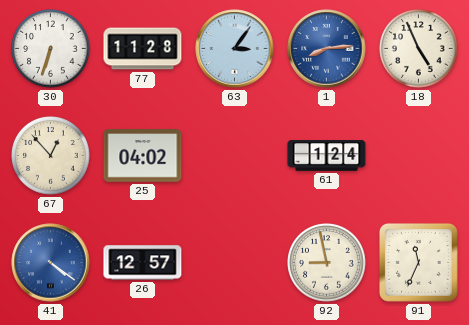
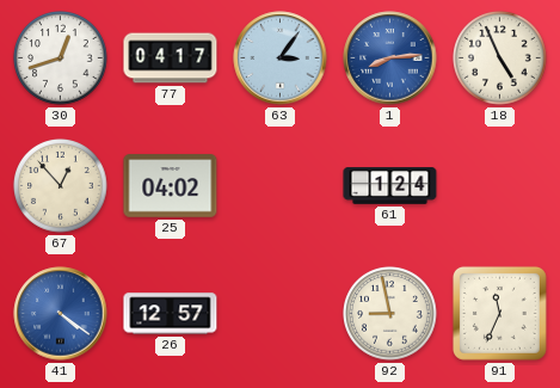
30: 6:33 -> 12:42 (61, 58)
77: 11:28 -> 04:17 (171, 58)
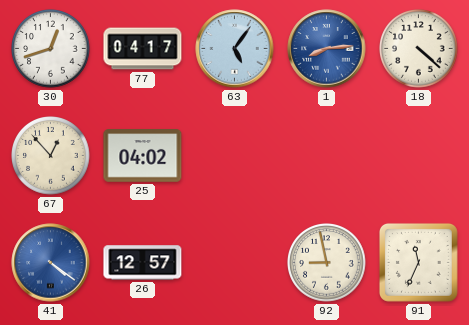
63: 3:06 -> 5:06 (235, 49)
18: 4:56 -> 4:22 (419, 49)
61: 1:24 -> none (390, 186)
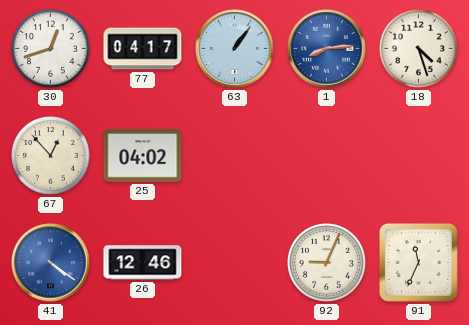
63: 5:06 -> 1:06 (235, 49)
18: 4:22 -> 4:27 (419, 49)
26: 12:57 -> 12:46 (143, 263)
92: 8:58 -> 9:04 (327, 263)
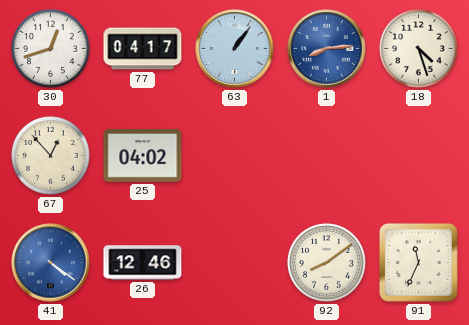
92: 9:04 -> 8:09 (327, 263)
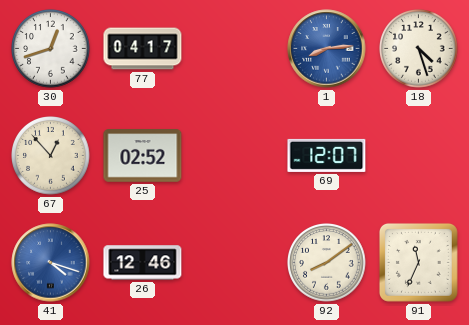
63: 1:06 -> none (235, 49)
25: 04:02 -> 02:52 (143, 156)
69: none -> 12:07 (327, 155)
41: 4:21 -> 4:18 (51, 263)
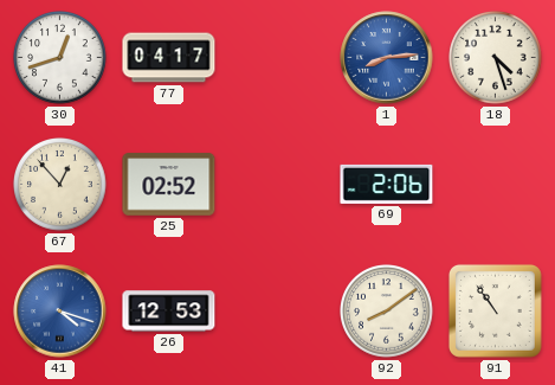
69: 12:07 -> 2:06 (387, 184)
26: 12:46 -> 12:53 (169, 312)
91: 11:34 -> 10:54 (495, 310)
